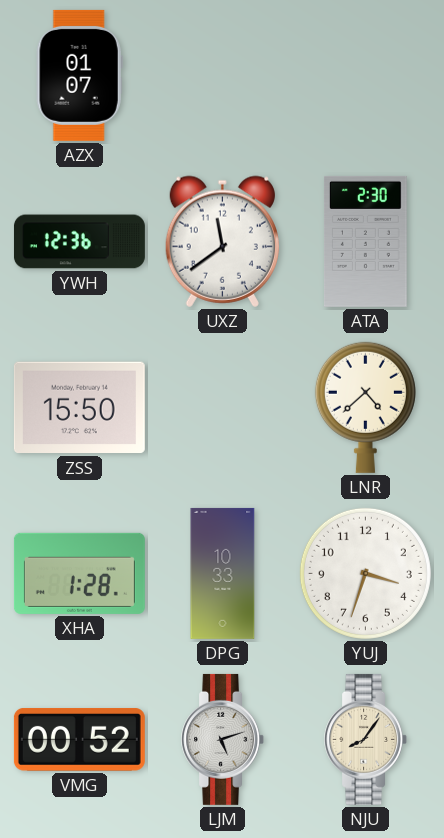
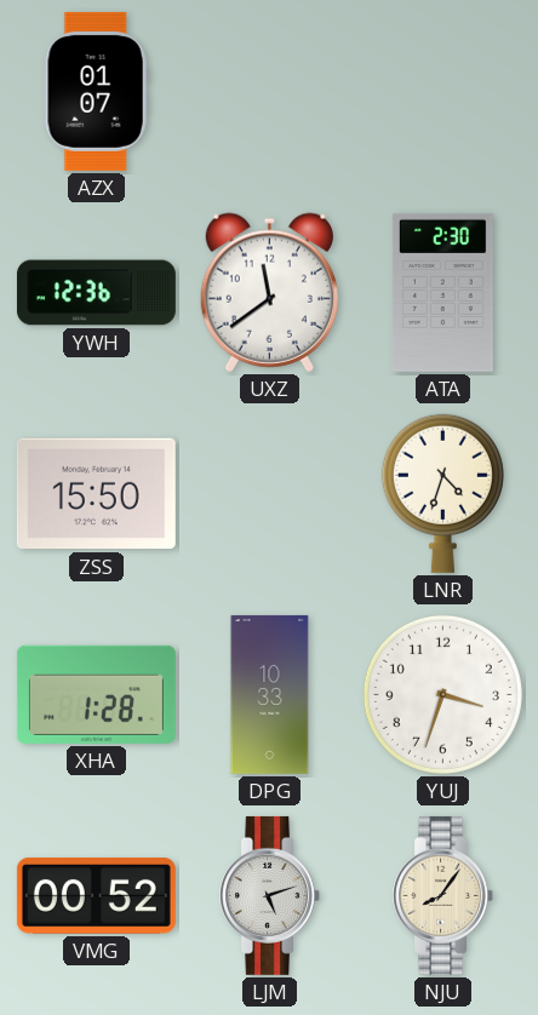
LNR: 4:38 -> 4:33 (442, 493)
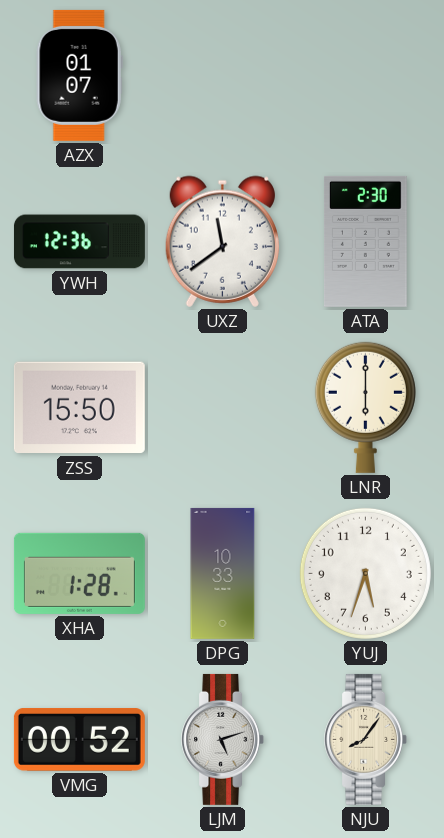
LNR: 4:33 -> 6:00 (365, 407)
YUJ: 3:33 -> 5:33 (365, 573)
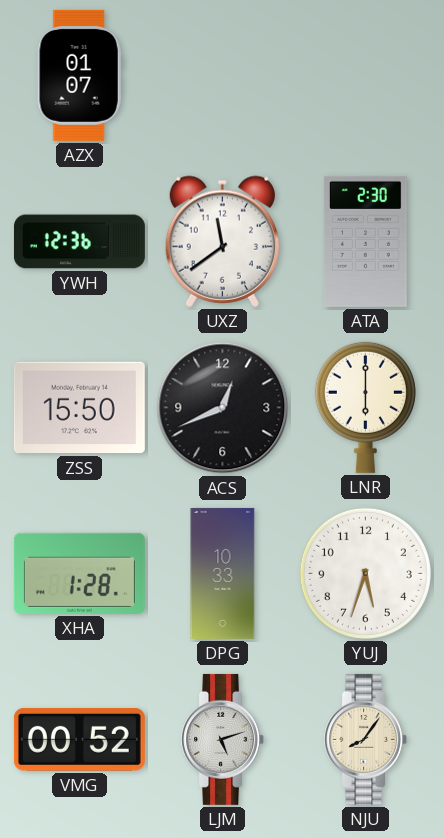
ACS: none -> 12:41 (223, 408)
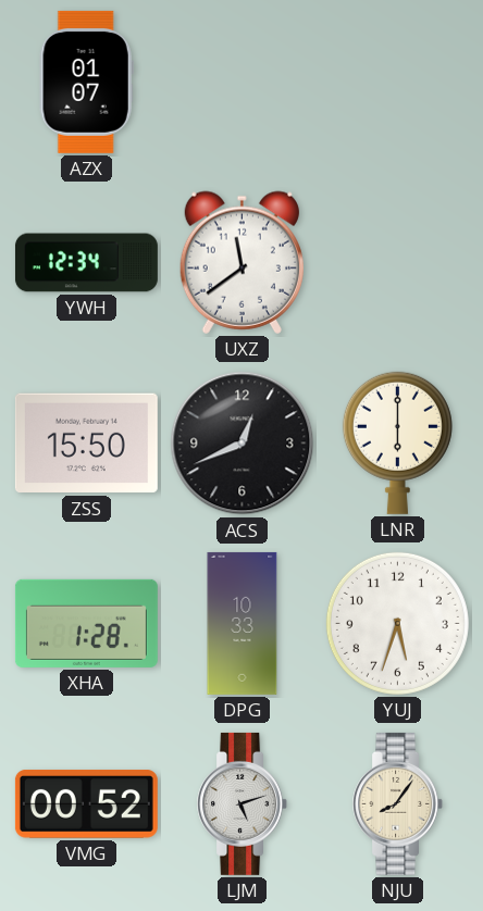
YWH: 12:36 -> 12:34 (86, 263)
ATA: 2:30 -> none (366, 241)
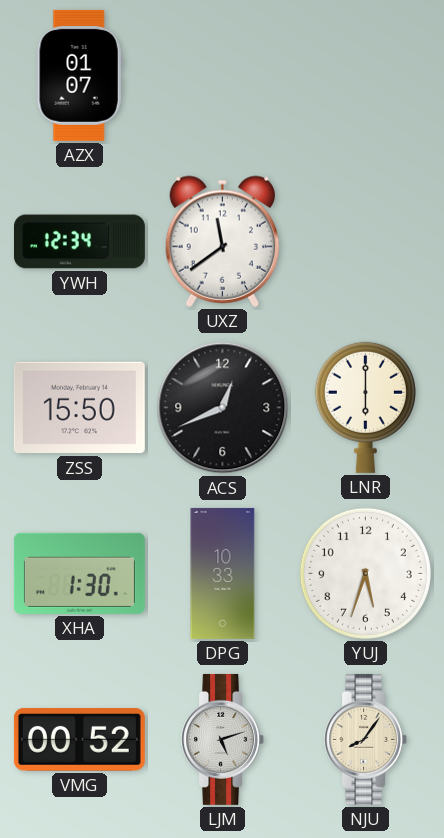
XHA: 1:28 -> 1:30 (79, 573)
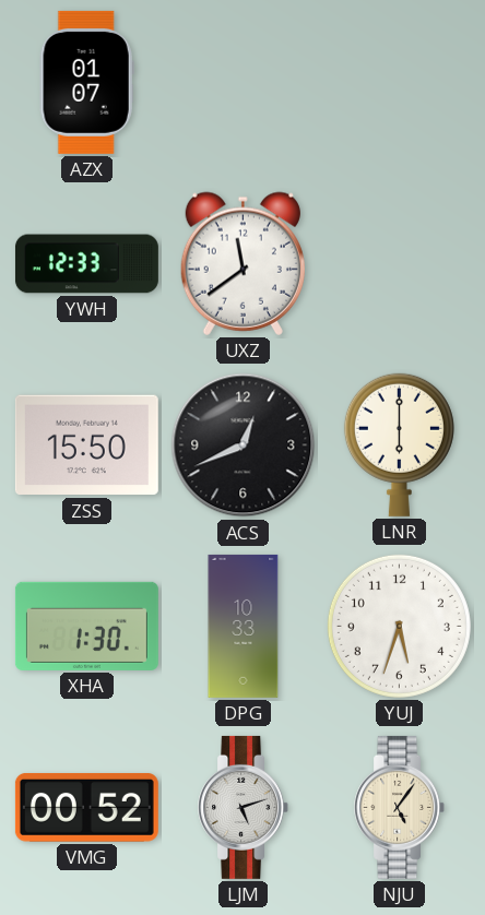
YWH: 12:34 -> 12:33 (86, 264)
NJU: 8:06 -> 5:06 (400, 807)
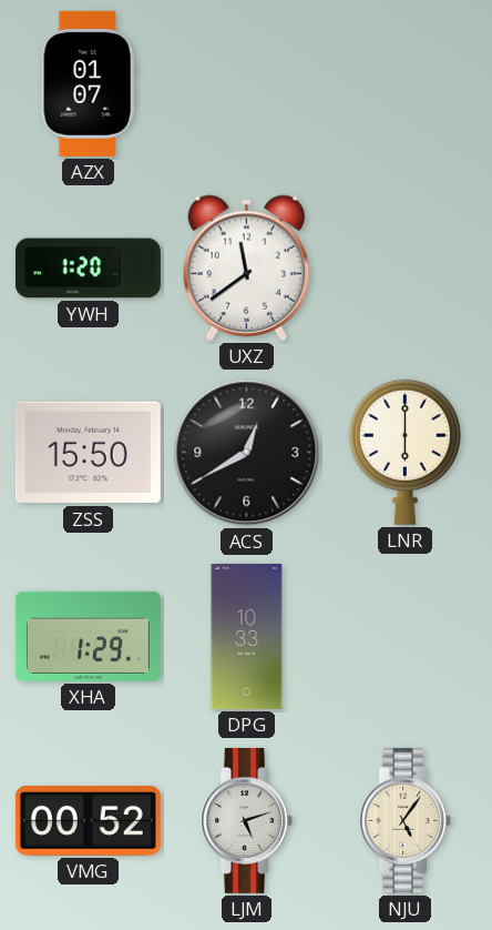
YWH: 12:33 -> 1:20 (88, 269)
ACS: 12:41 -> 12:40 (247, 453)
XHA: 1:30 -> 1:29 (88, 636)
YUJ: 5:33 -> none (399, 626)
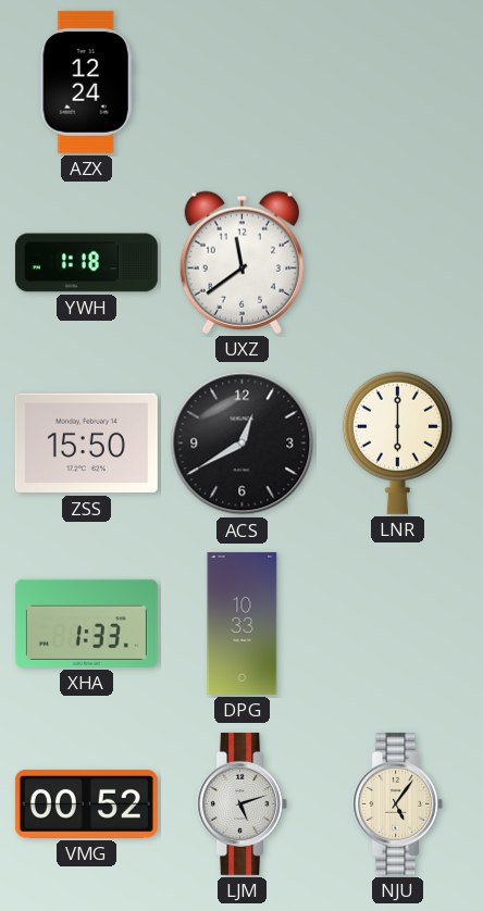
AZX: 01:07 -> 12:24 (86, 82)
YWH: 1:20 -> 1:18 (86, 263)
XHA: 1:29 -> 1:33 (86, 623)
